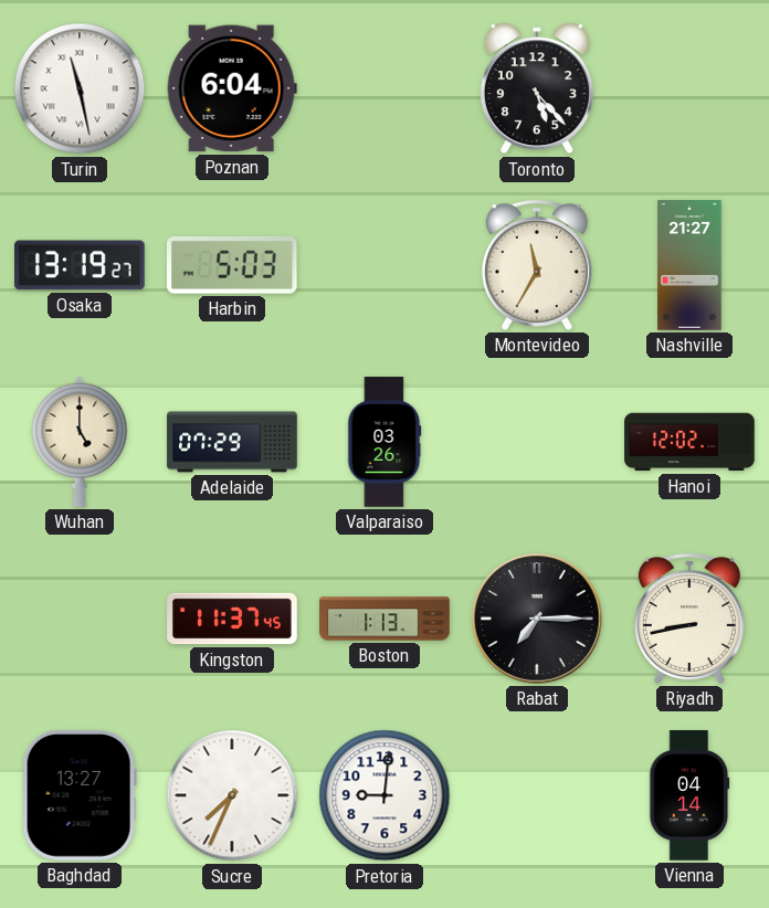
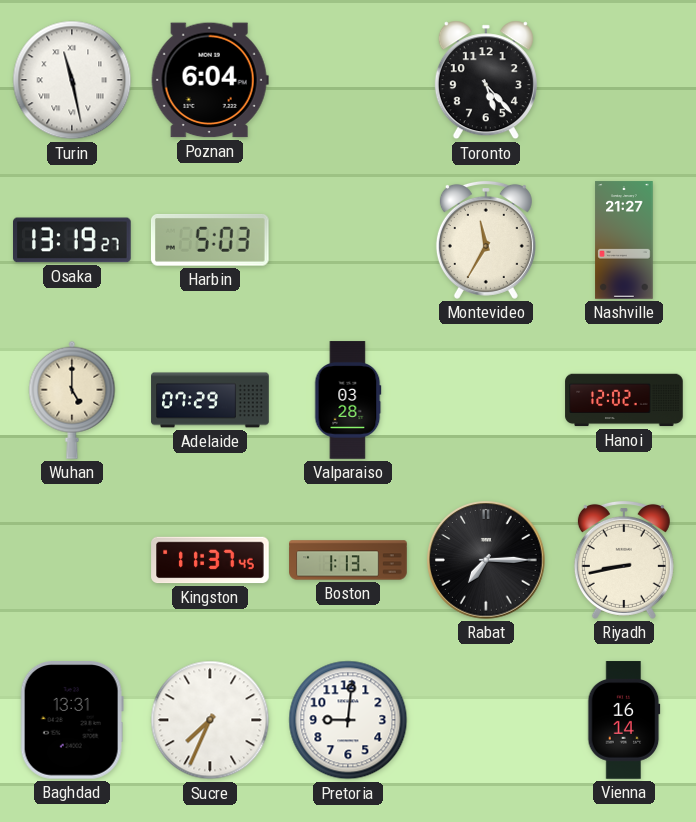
Valparaiso: 03:26 -> 03:28 (348, 400)
Baghdad: 13:27 -> 13:31 (72, 721)
Vienna: 04:14 -> 16:14 (624, 720)
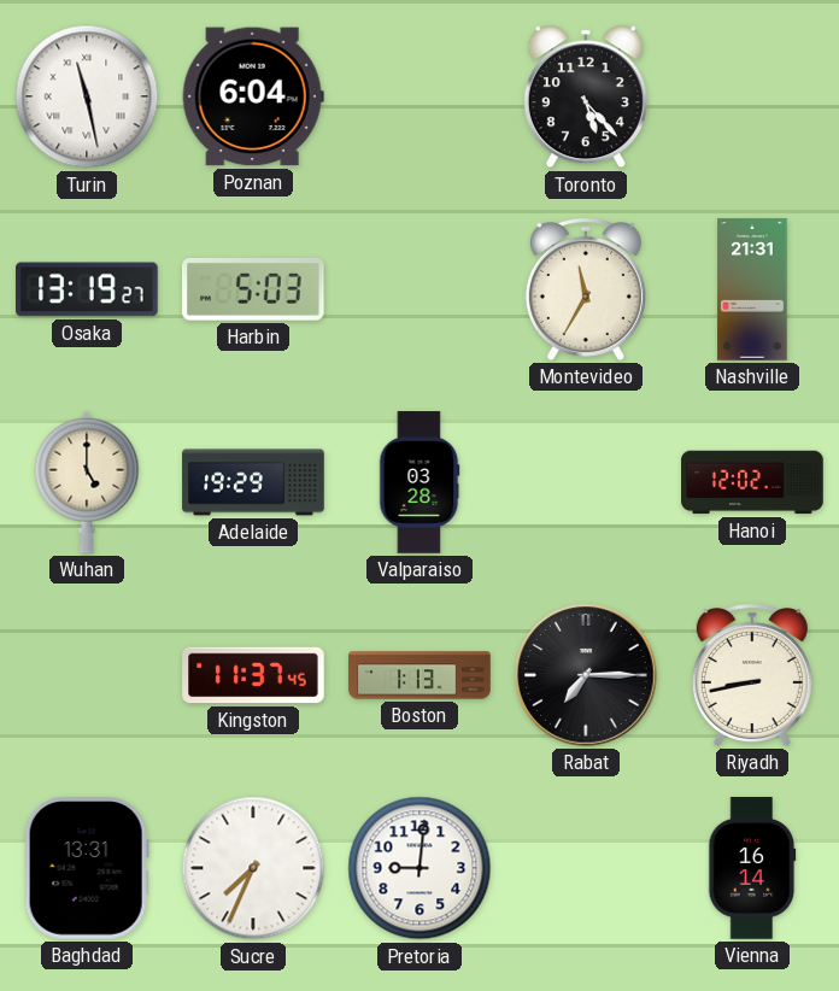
Nashville: 21:27 -> 21:31 (752, 289)
Adelaide: 07:29 -> 19:29 (253, 482)
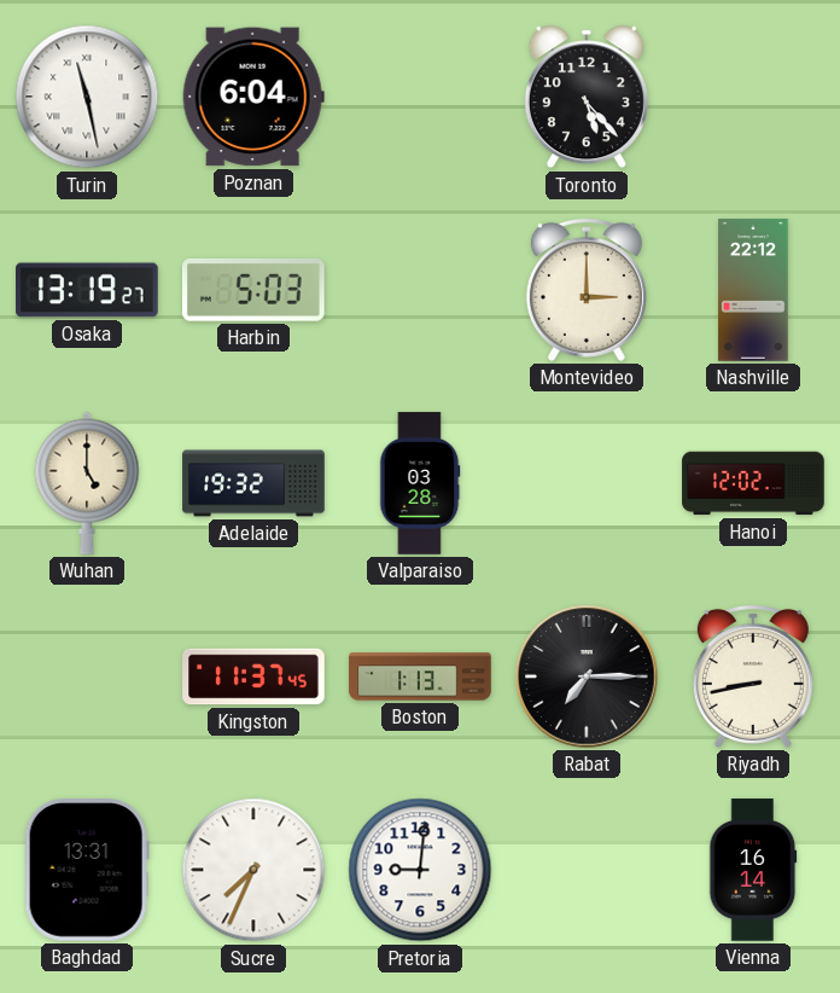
Montevideo: 11:35 -> 3:00 (587, 290)
Nashville: 21:31 -> 22:12 (753, 290)
Adelaide: 19:29 -> 19:32 (253, 483)
